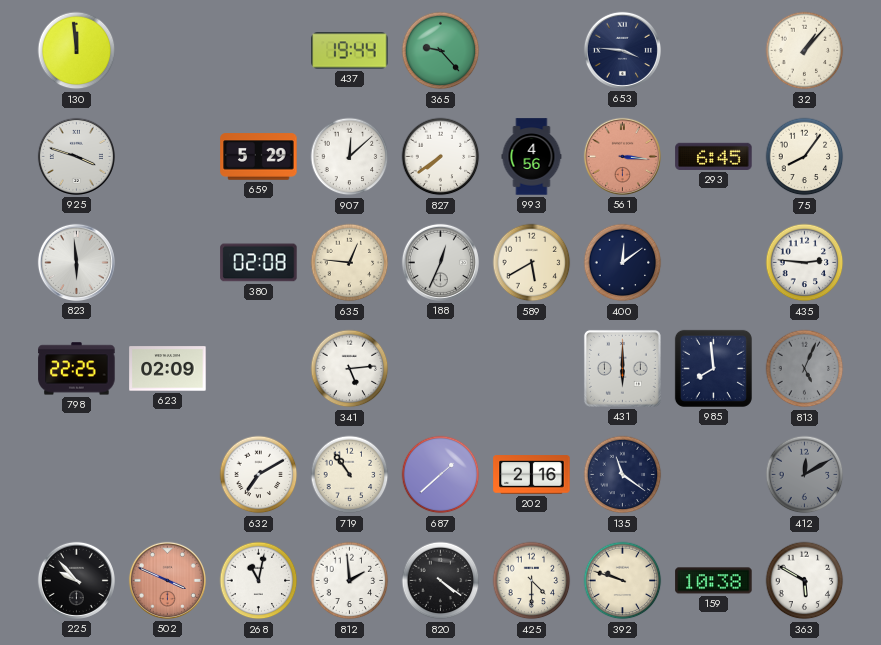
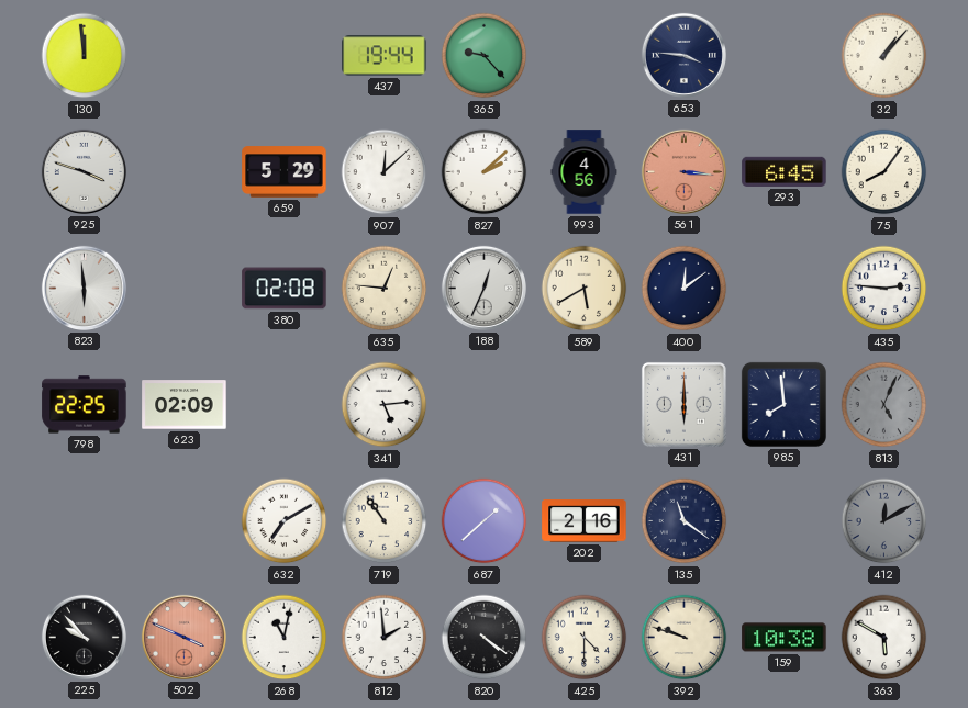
827: 7:39 -> 2:08 (485, 172)
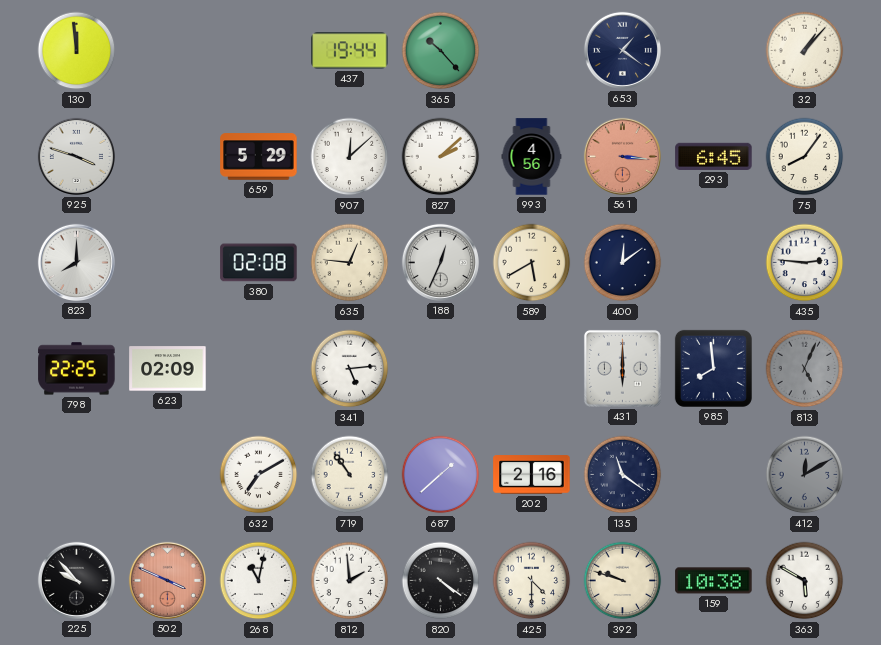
365: 9:23 -> 10:23 (441, 51)
653: 3:46 -> 1:21 (622, 50)
823: 5:59 -> 8:00 (76, 262)
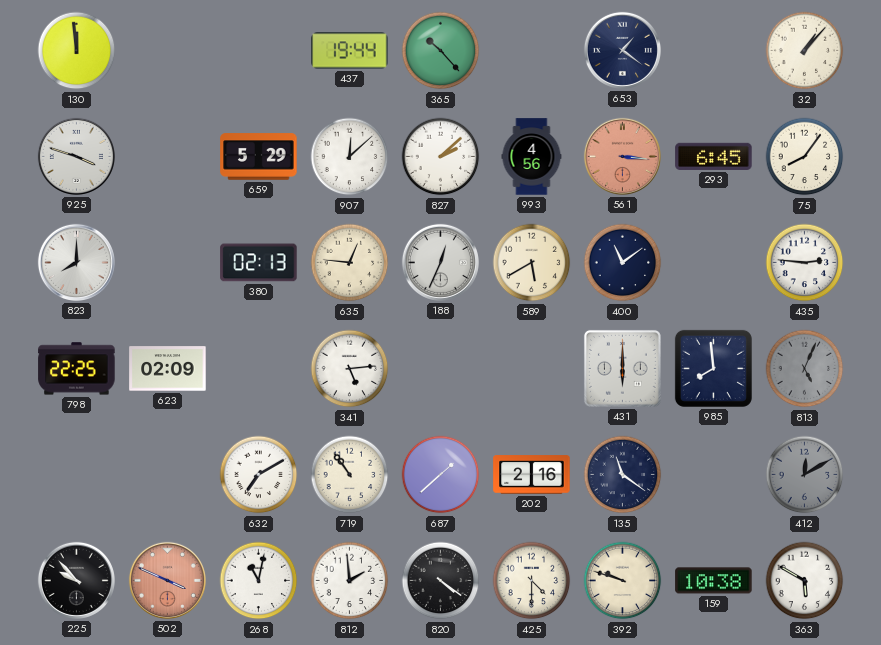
380: 02:08 -> 02:13 (259, 263)
400: 12:09 -> 11:09 (623, 263)
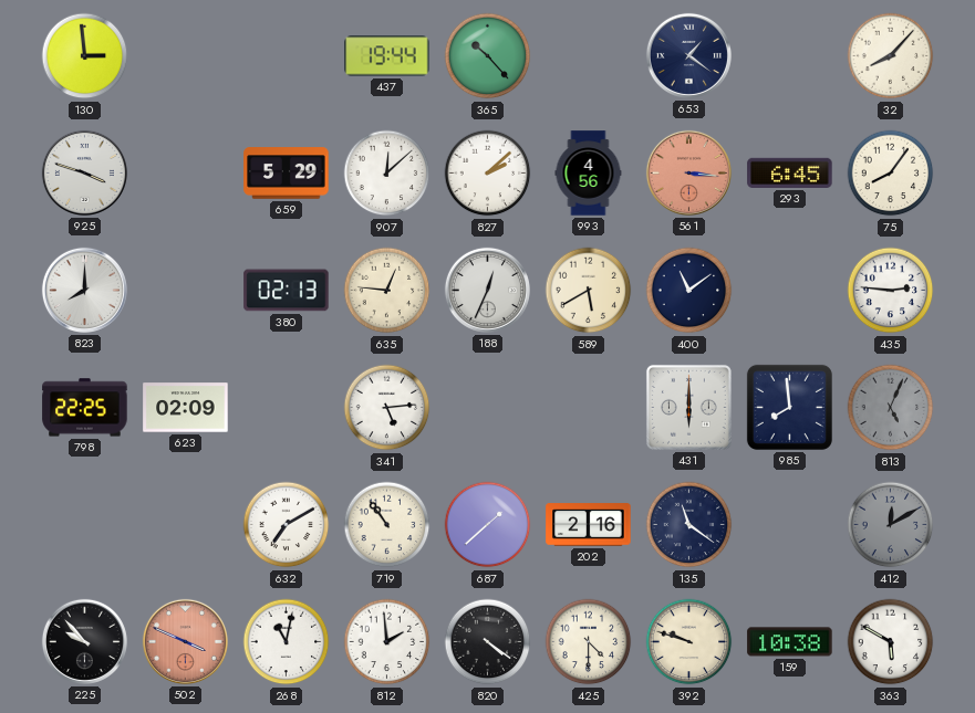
130: 11:59 -> 2:59 (85, 56)
32: 1:07 -> 8:07 (891, 56)
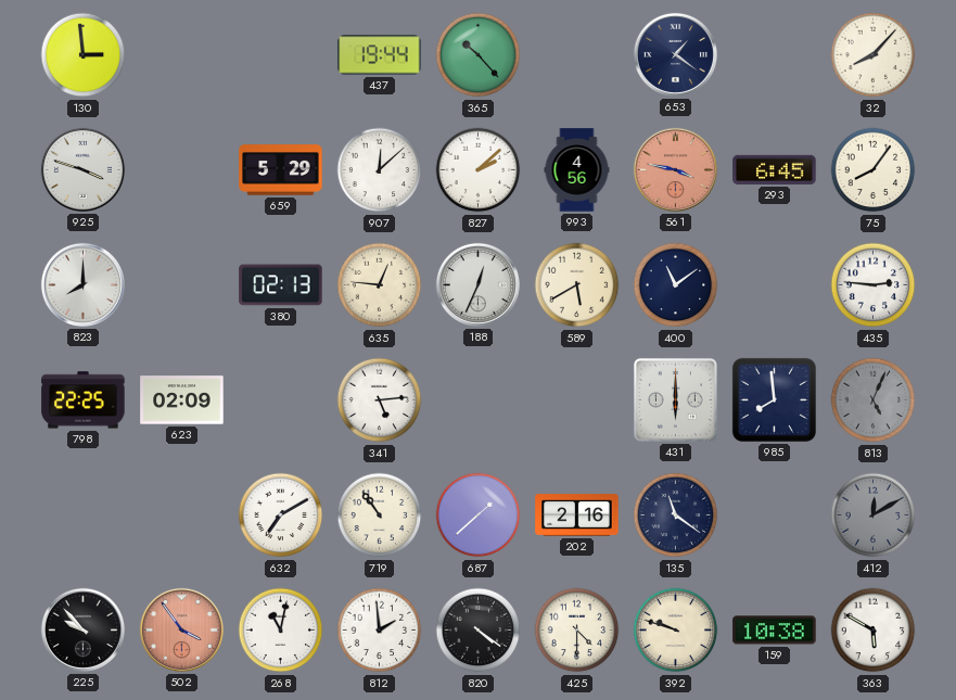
561: 3:16 -> 3:47 (675, 169)
502: 3:49 -> 3:54 (181, 629)
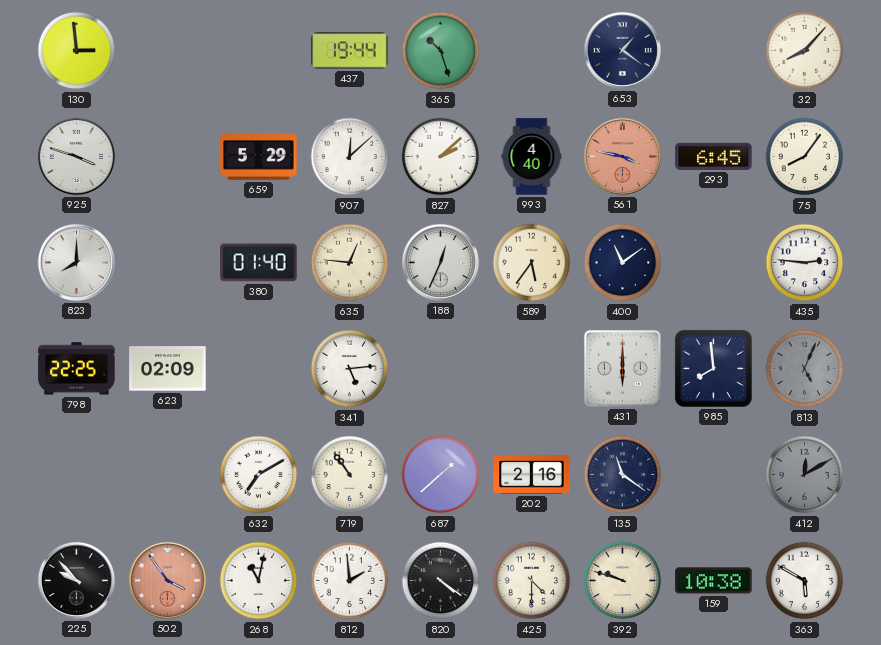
365: 10:23 -> 10:27 (441, 51)
993: 4:56 -> 4:40 (532, 157)
380: 02:13 -> 01:40 (259, 263)
589: 5:40 -> 5:36 (532, 263)
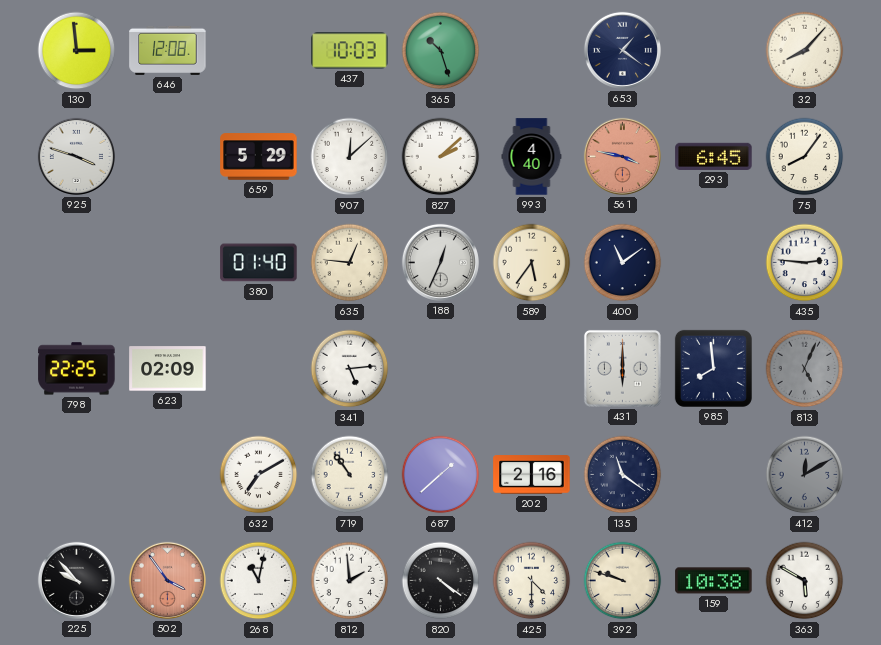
646: none -> 12:08 (168, 50)
437: 19:44 -> 10:03 (350, 51)
823: 8:00 -> none (76, 262)
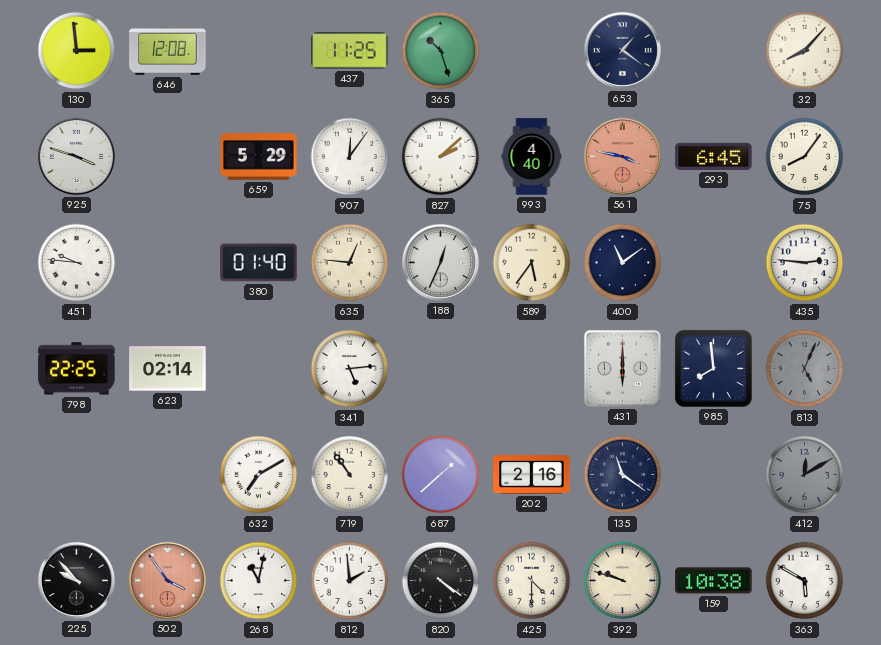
437: 10:03 -> 11:25 (350, 51)
907: 12:08 -> 12:06 (350, 157)
451: none -> 9:46 (77, 263)
623: 02:09 -> 02:14 (168, 369)
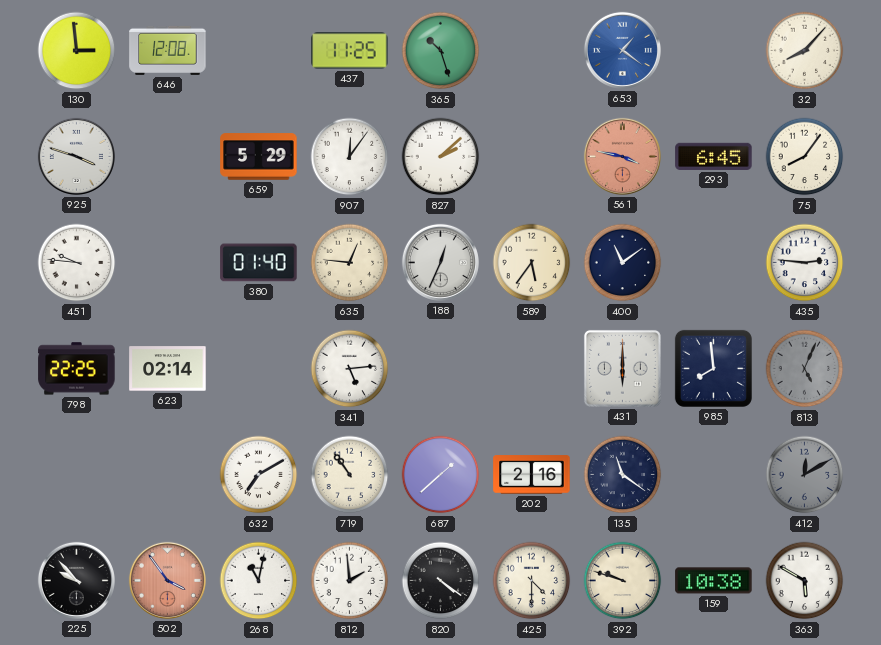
653 dial: navy -> blue (622, 50)
993: 4:40 -> none (532, 157)
